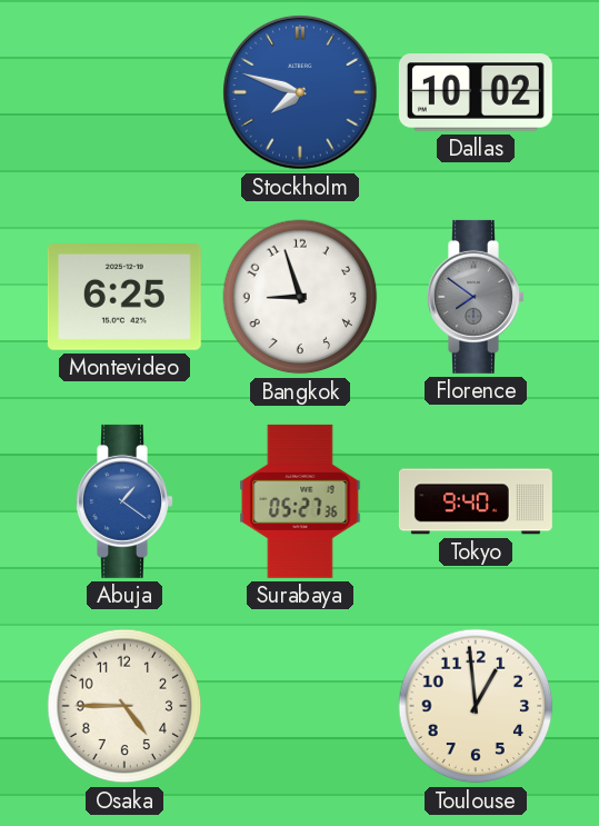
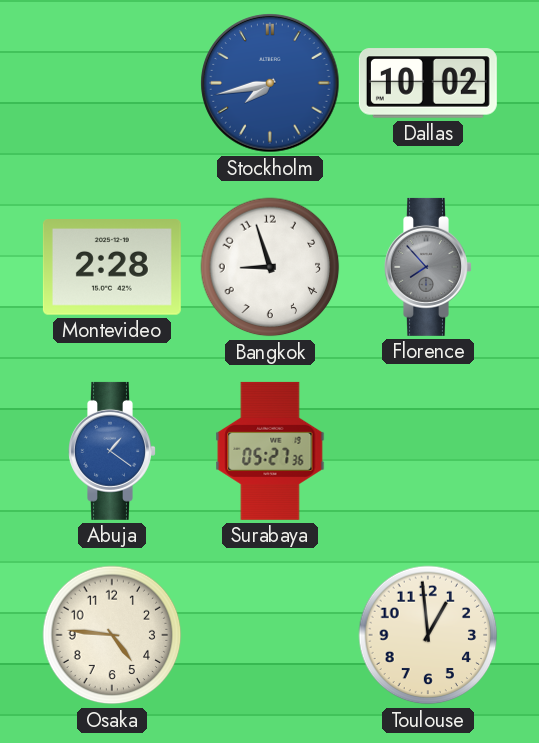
Stockholm: 7:48 -> 7:43 (270, 83)
Montevideo: 6:25 -> 2:28 (112, 267)
Florence: 7:51 -> 7:53 (429, 267)
Tokyo: 9:40 -> none (476, 501)
Osaka: 4:45 -> 4:46 (112, 635)
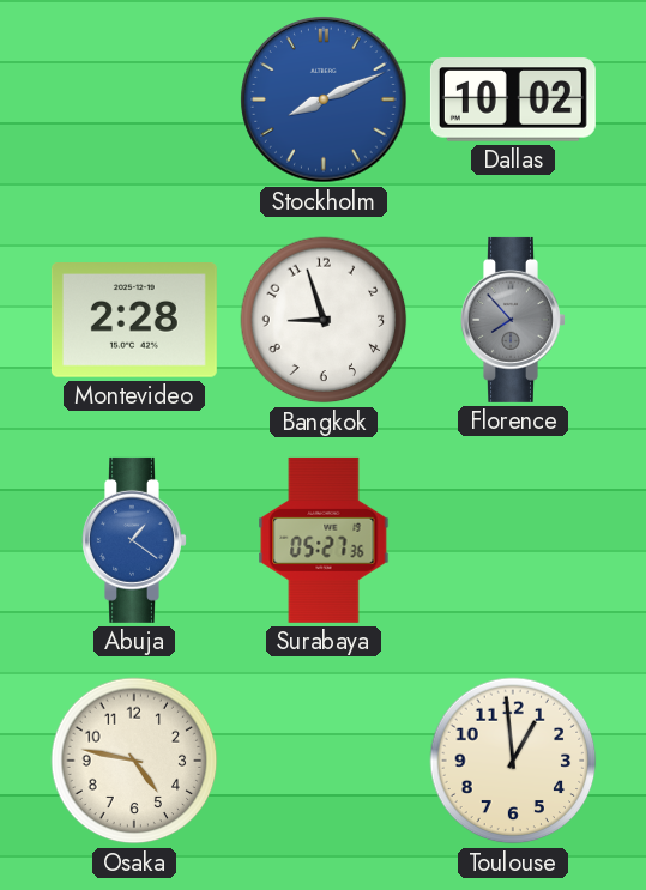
Stockholm: 7:43 -> 8:11 (324, 99)
Osaka: 4:46 -> 4:47 (134, 761)
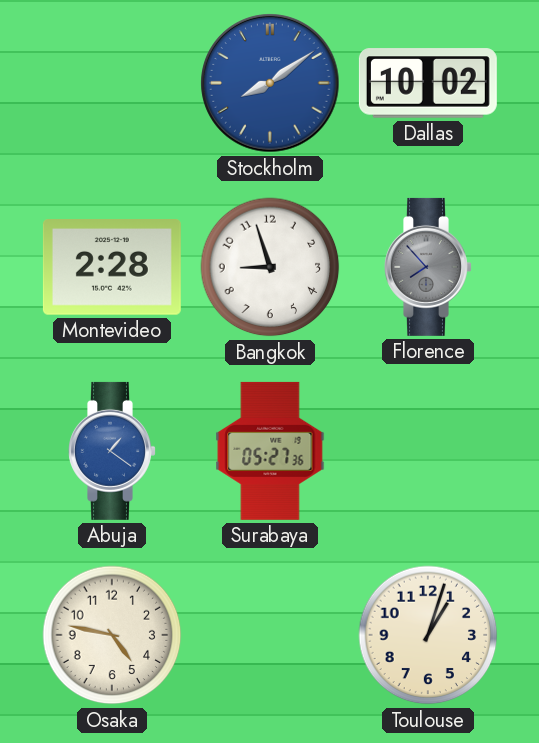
Stockholm: 8:11 -> 8:09 (270, 83)
Toulouse: 12:59 -> 1:03 (428, 635)
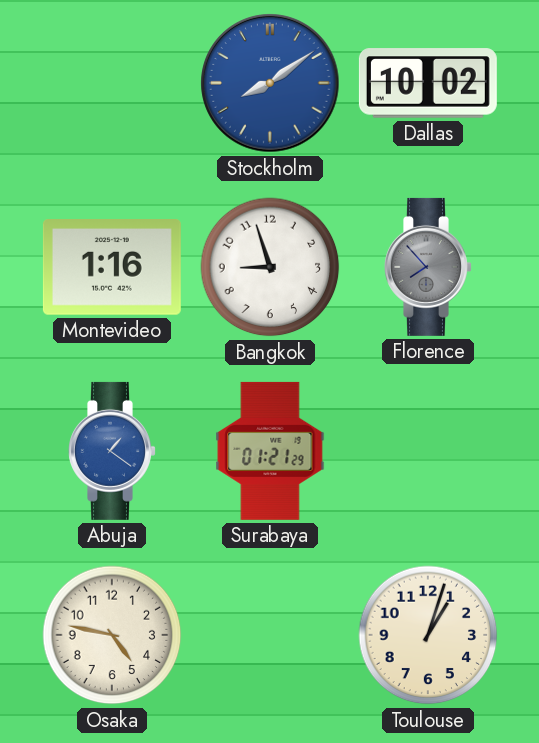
Montevideo: 2:28 -> 1:16 (112, 267)
Surabaya: 05:27 -> 01:21 (270, 451)
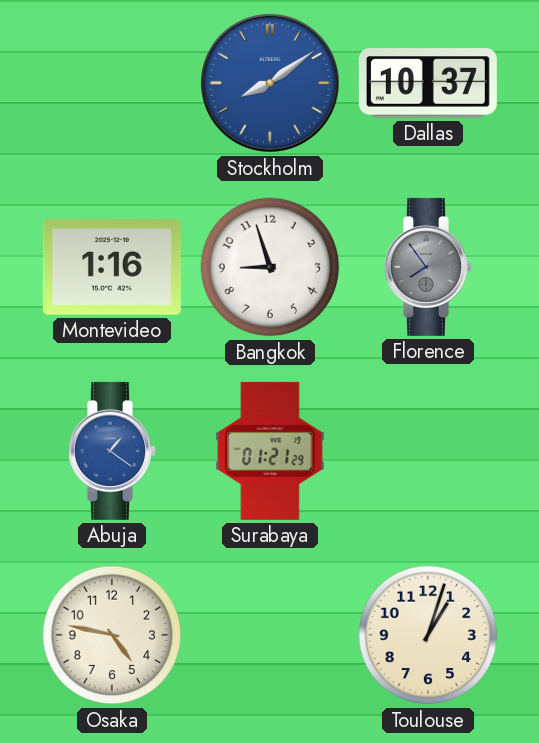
Dallas: 10:02 -> 10:37 (428, 83)
Florence: 7:53 -> 7:54 (429, 267)
